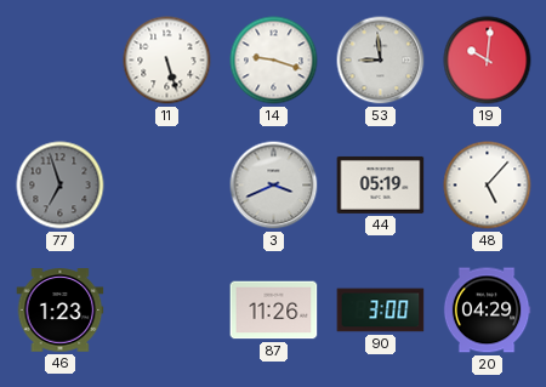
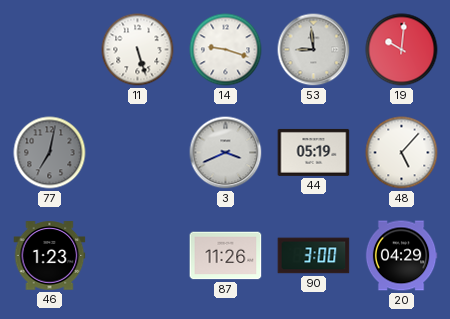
77: 6:57 -> 7:02 (50, 153)
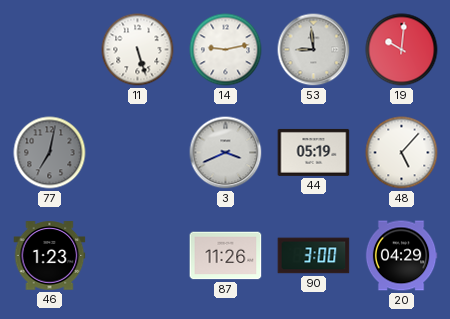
14: 9:18 -> 9:13 (226, 50)
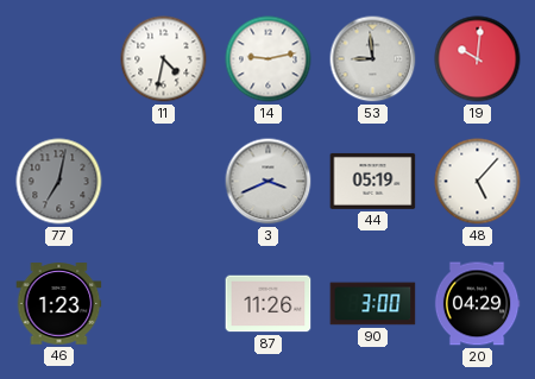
11: 5:27 -> 4:32 (164, 59)
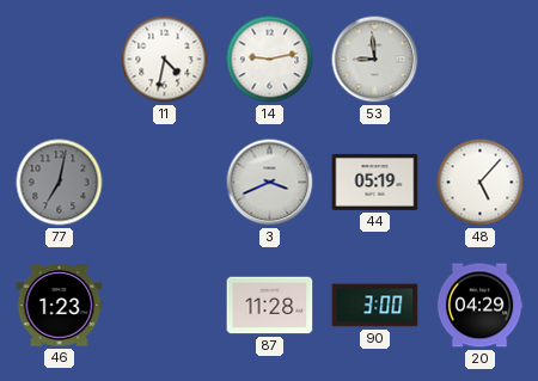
19: 10:01 -> none (478, 59)
87: 11:26 -> 11:28 (270, 306)
